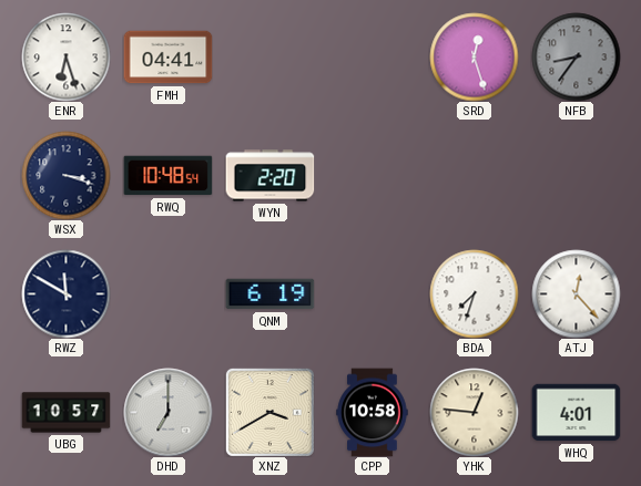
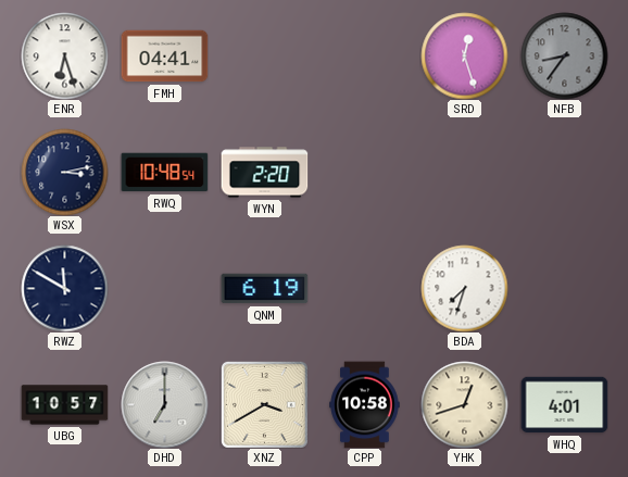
WSX: 3:18 -> 3:13 (64, 172)
ATJ: 12:23 -> none (576, 293)
YHK: 12:46 -> 12:42 (464, 404)
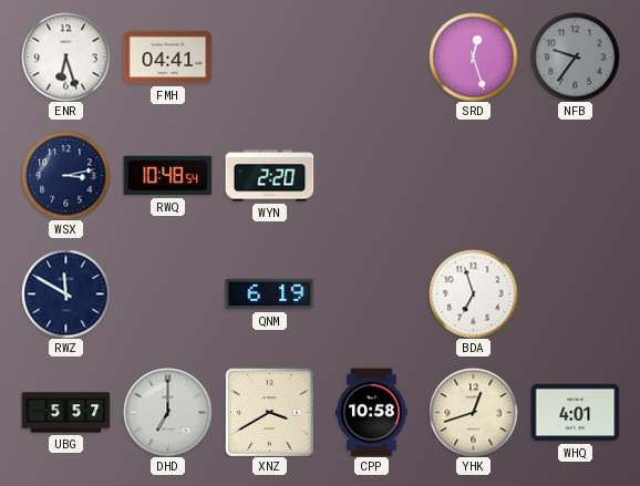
NFB: 8:36 -> 9:36 (575, 56)
BDA: 7:33 -> 6:57 (473, 293)
UBG: 10:57 -> 5:57 (65, 413)
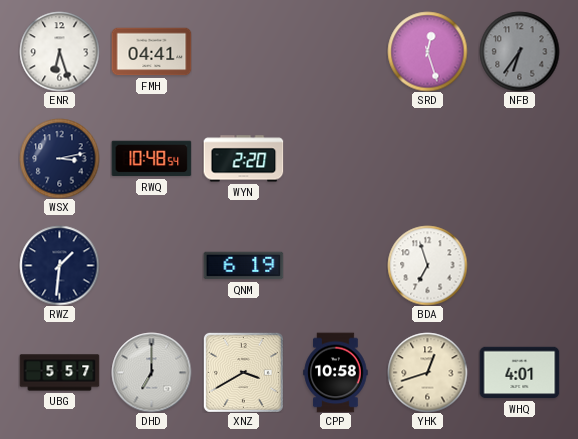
NFB: 9:36 -> 6:36 (519, 51)
RWZ: 11:50 -> 1:31 (59, 265)
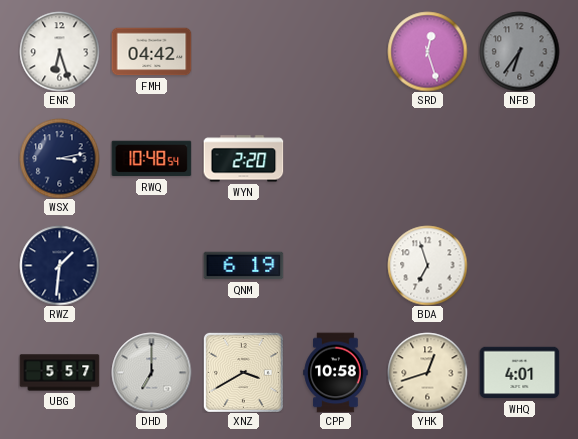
FMH: 04:41 -> 04:42 (151, 52)
